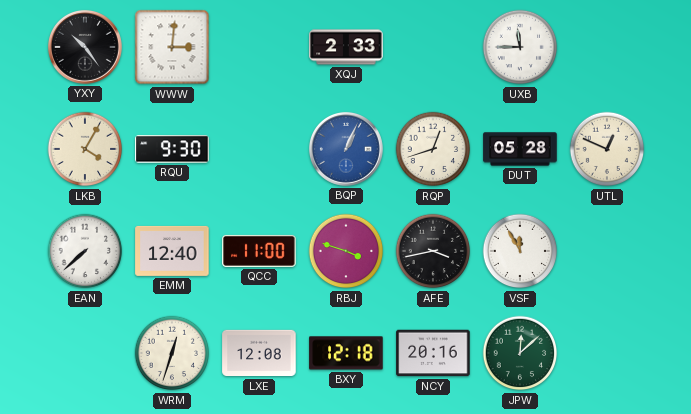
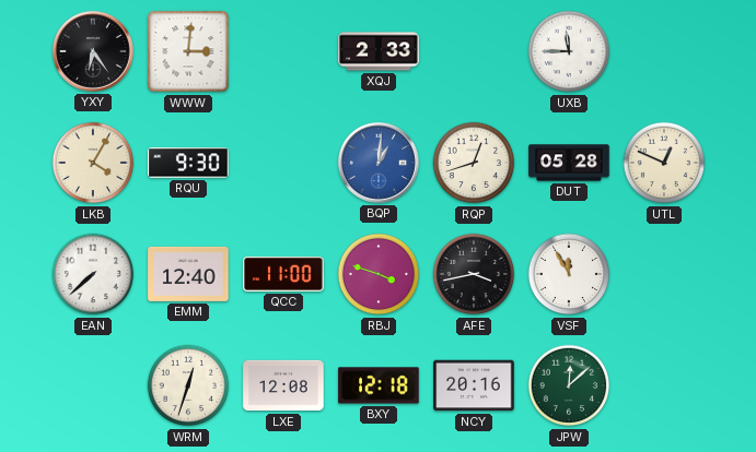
YXY: 10:24 -> 6:24 (93, 51)
BQP: 1:04 -> 1:01 (379, 163)
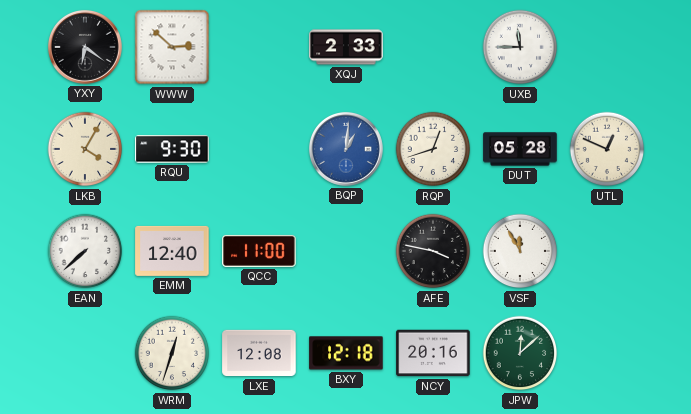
YXY: 6:24 -> 6:21 (85, 47)
WWW: 3:01 -> 2:52 (172, 47)
RBJ: 3:48 -> none (379, 274)
AFE: 3:43 -> 3:47 (433, 251)
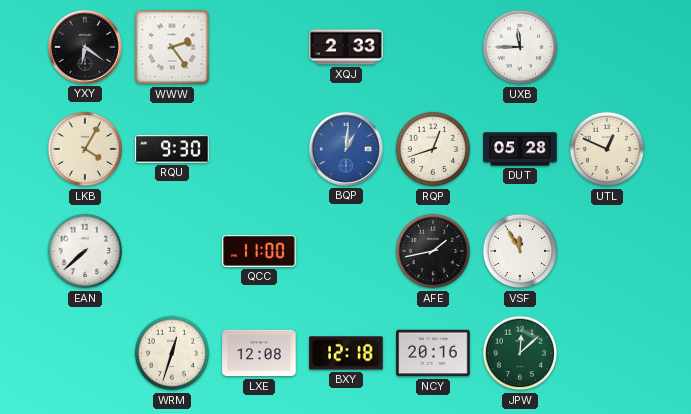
WWW: 2:52 -> 2:24 (172, 47)
EMM: 12:40 -> none (172, 251)
AFE: 3:47 -> 1:43 (433, 251)
